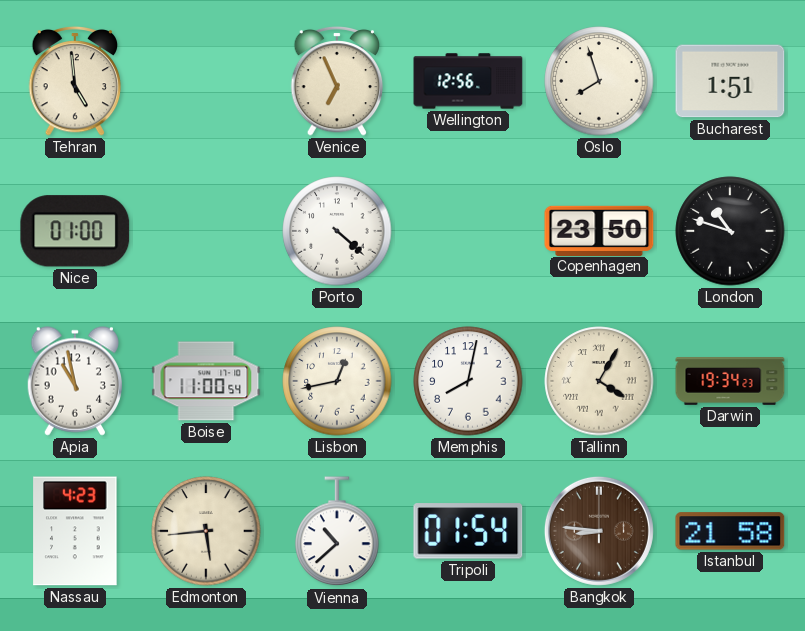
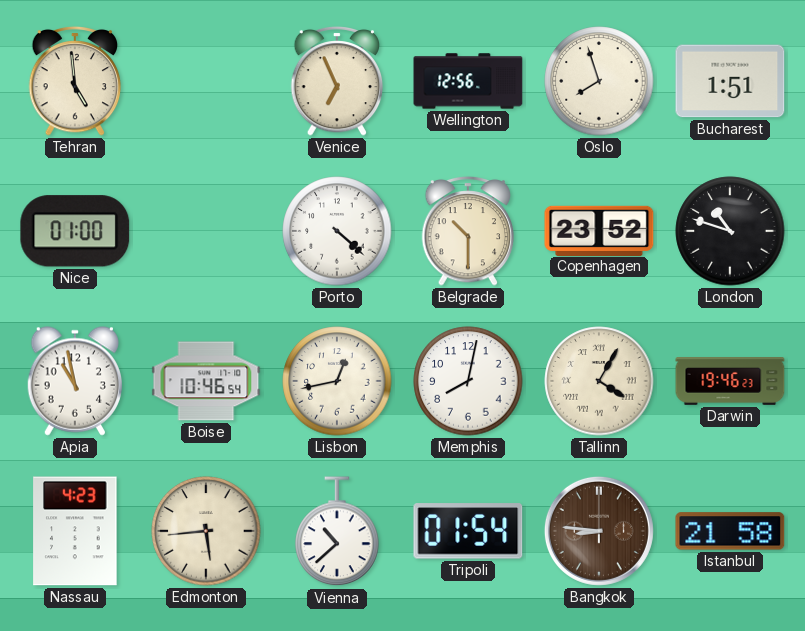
Belgrade: none -> 10:30 (468, 231)
Copenhagen: 23:50 -> 23:52 (599, 230)
Boise: 11:00 -> 10:46 (206, 381)
Darwin: 19:34 -> 19:46 (730, 381)
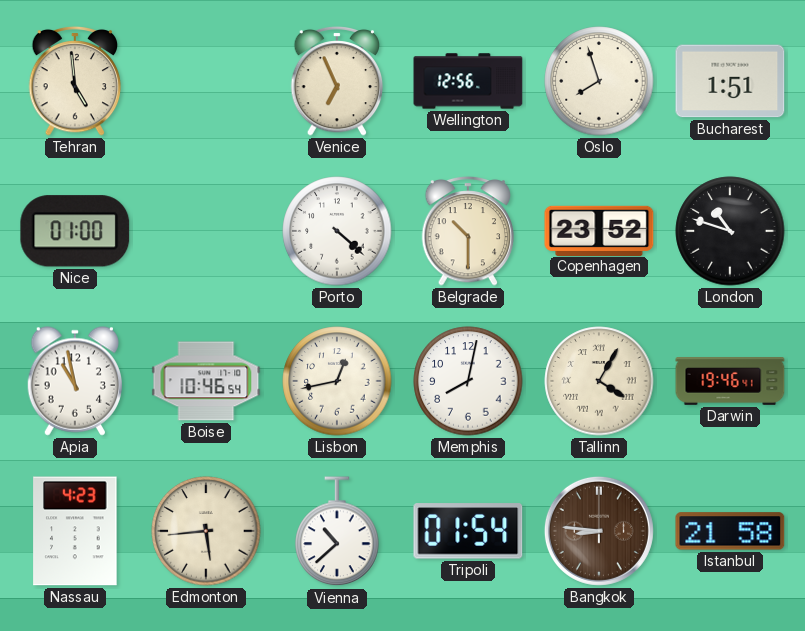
Darwin: 19:46:23 -> 19:46:41 (730, 381)
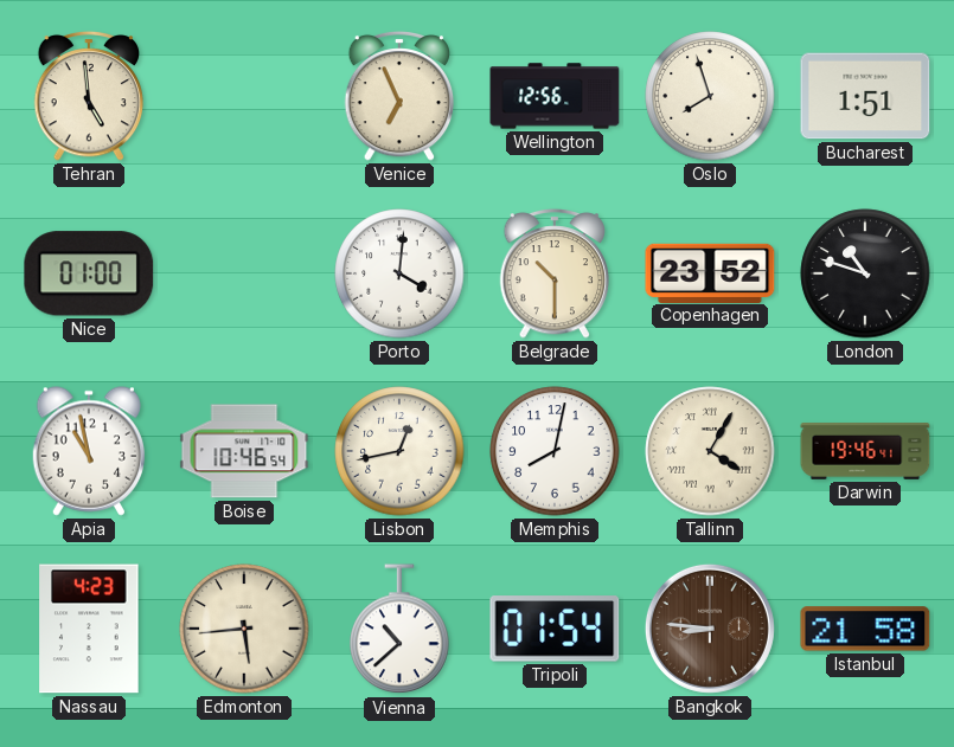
Porto: 4:22 -> 4:01 (399, 273)
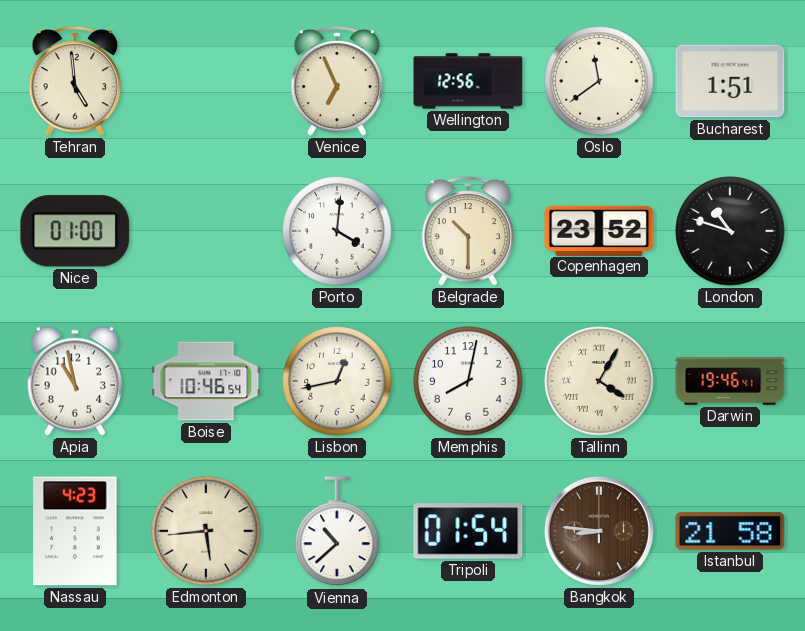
Oslo: 7:57 -> 11:39 (599, 81)
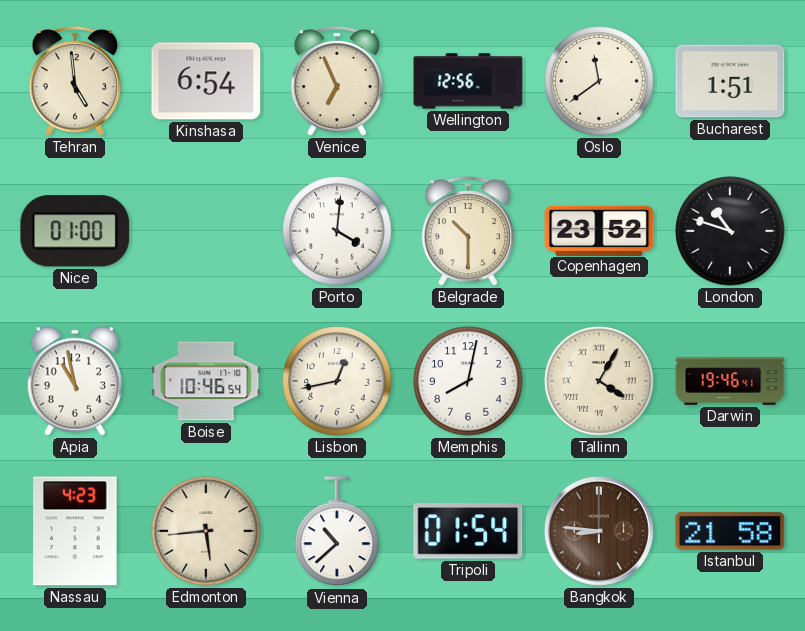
Kinshasa: none -> 6:54 (206, 81)
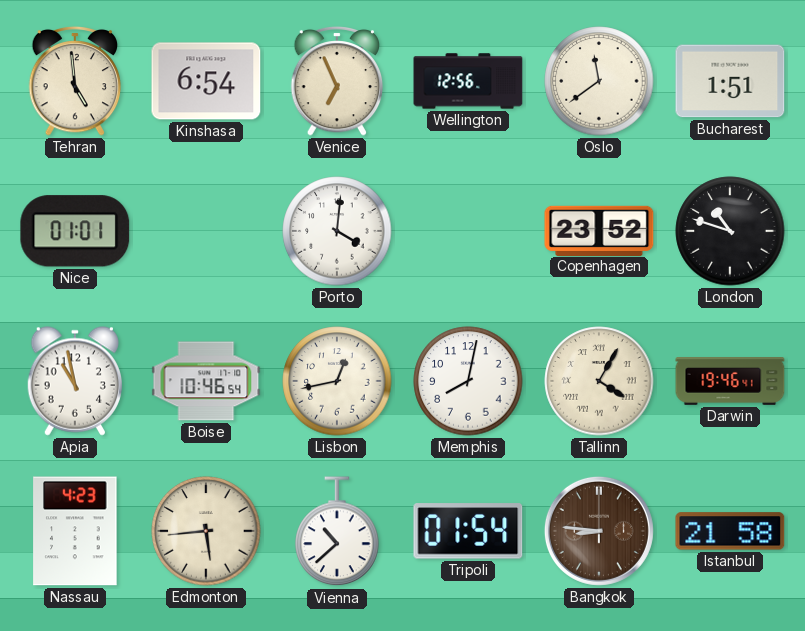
Nice: 01:00 -> 01:01 (75, 231)
Belgrade: 10:30 -> none (468, 231)
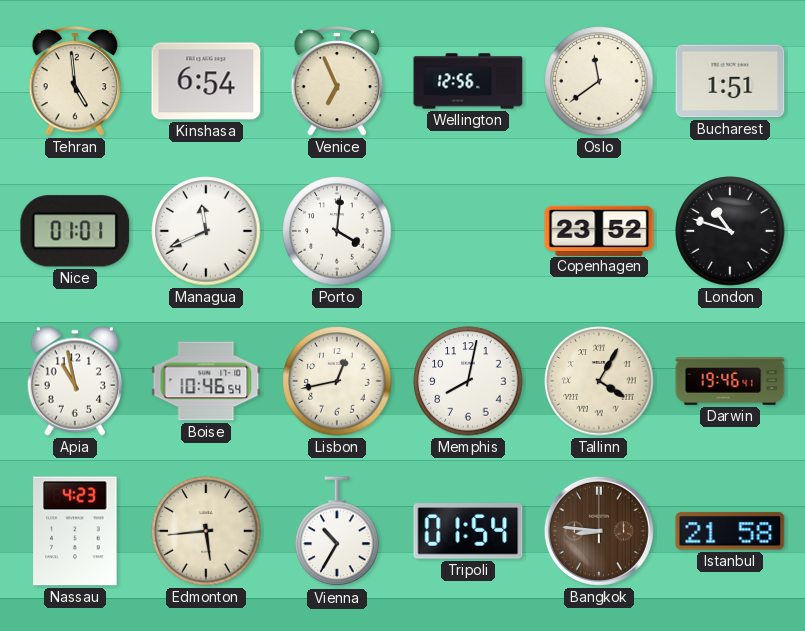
Managua: none -> 11:41 (206, 231)
Vienna: 10:38 -> 10:35 (337, 532)
